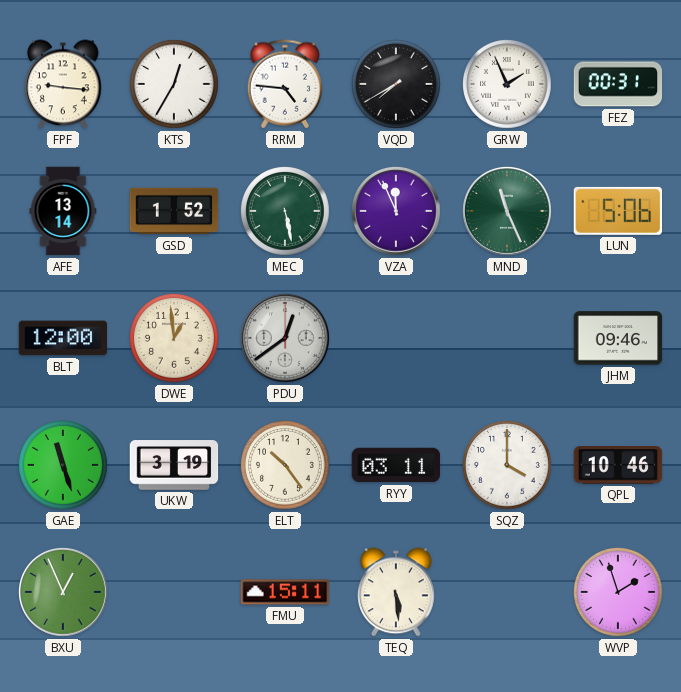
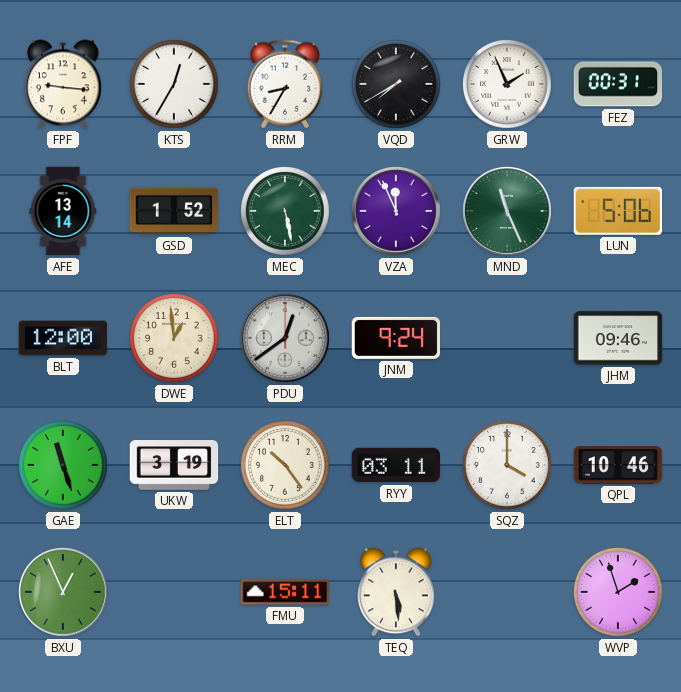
RRM: 4:46 -> 8:35 (285, 84)
JNM: none -> 9:24 (396, 338)
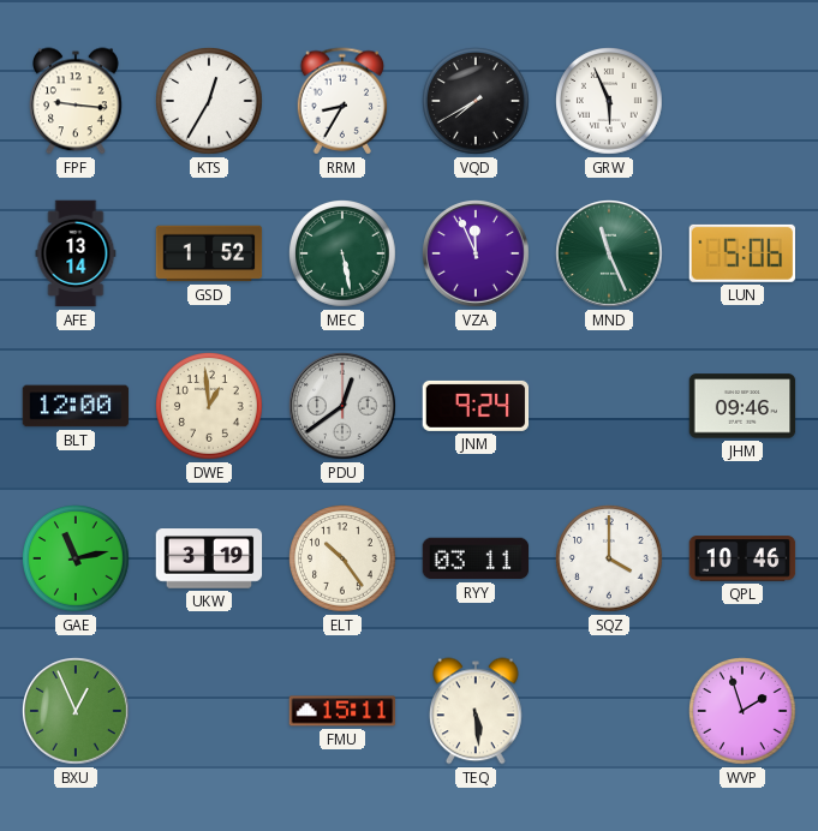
GRW: 1:56 -> 5:56 (610, 102)
FEZ: 00:31 -> none (618, 84)
GAE: 11:27 -> 11:13 (77, 560)
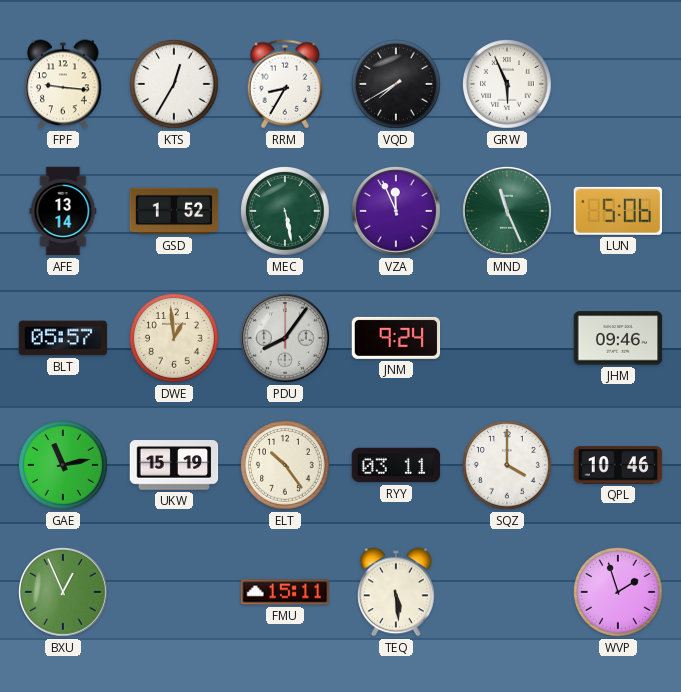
BLT: 12:00 -> 05:57 (63, 338)
PDU: 12:39 -> 8:06 (286, 339)
UKW: 3:19 -> 15:19 (174, 465)
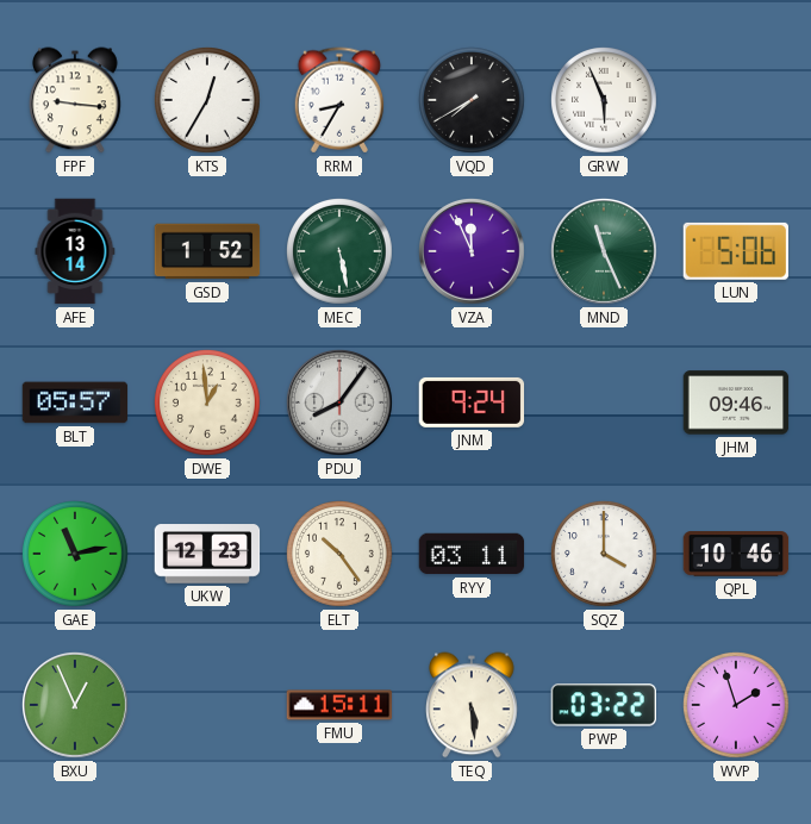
UKW: 15:19 -> 12:23 (207, 554)
PWP: none -> 03:22 (603, 705)
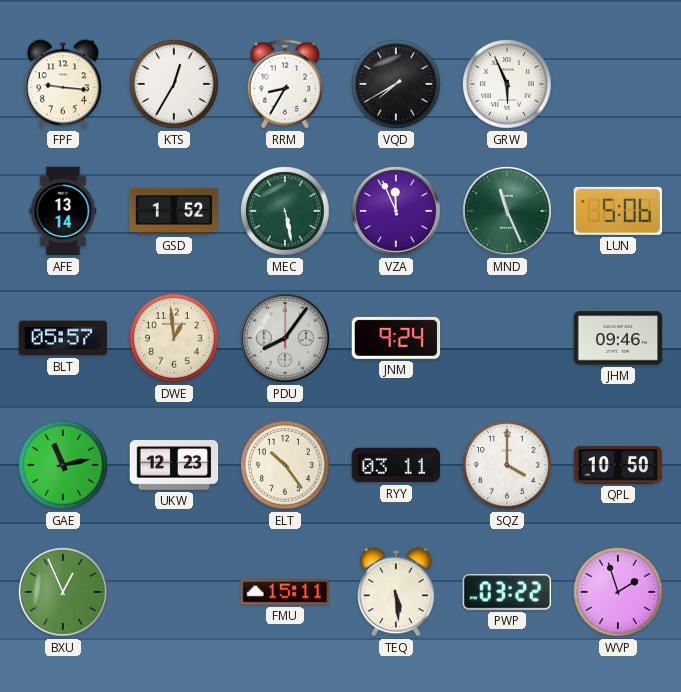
QPL: 10:46 -> 10:50 (618, 465)
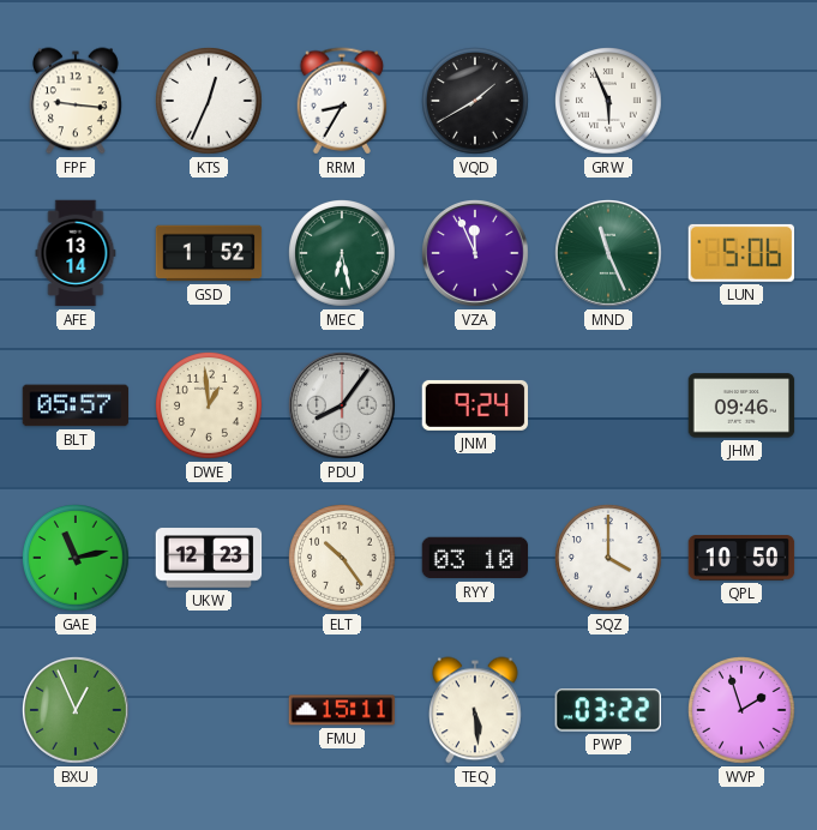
KTS: 12:35 -> 12:34 (210, 102)
VQD: 7:40 -> 1:40 (476, 102)
MEC: 5:28 -> 6:28 (343, 254)
RYY: 03:11 -> 03:10 (475, 558)
